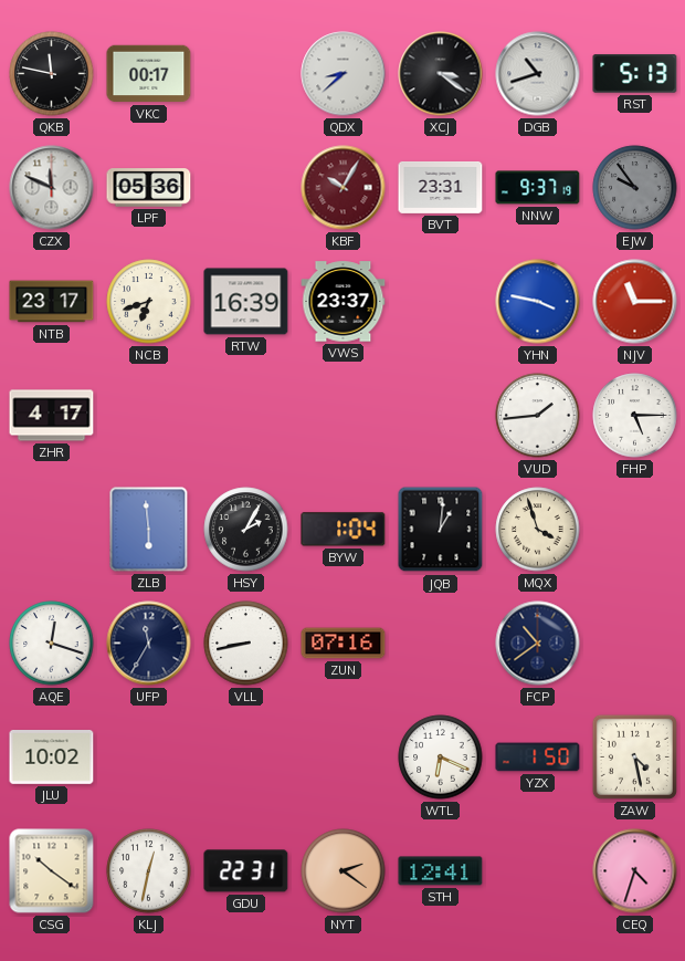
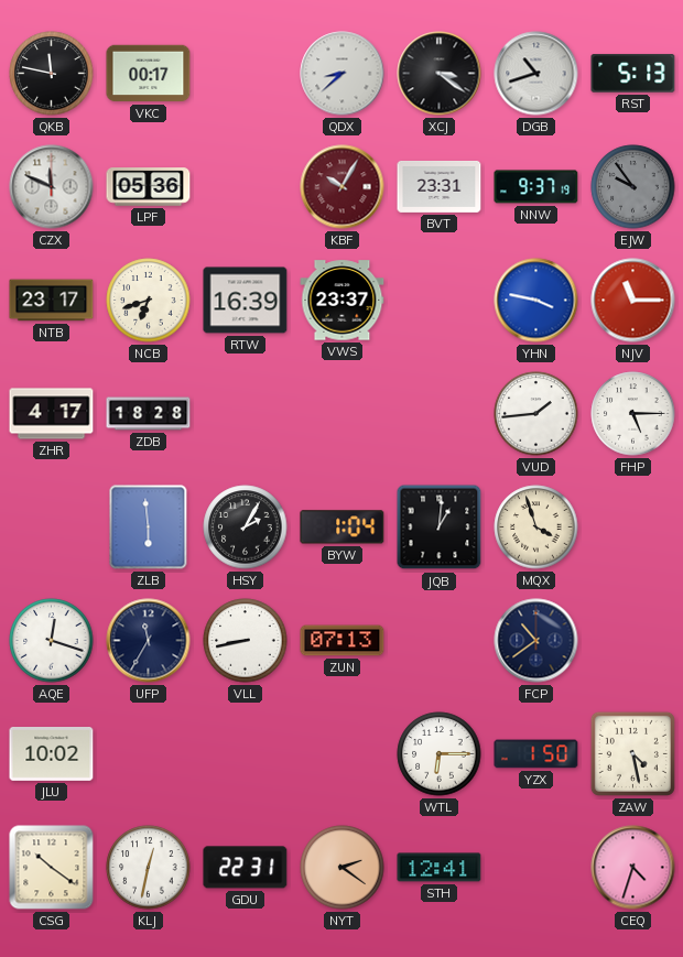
ZDB: none -> 18:28 (149, 414)
ZUN: 07:16 -> 07:13 (343, 641)
WTL: 6:19 -> 6:15 (440, 754)
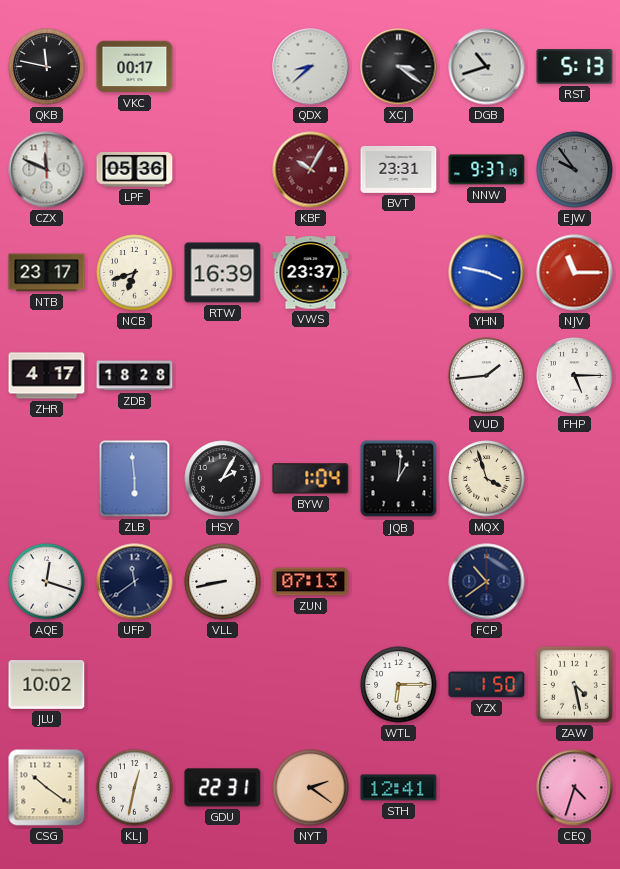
UFP: 11:35 -> 11:39 (135, 582)
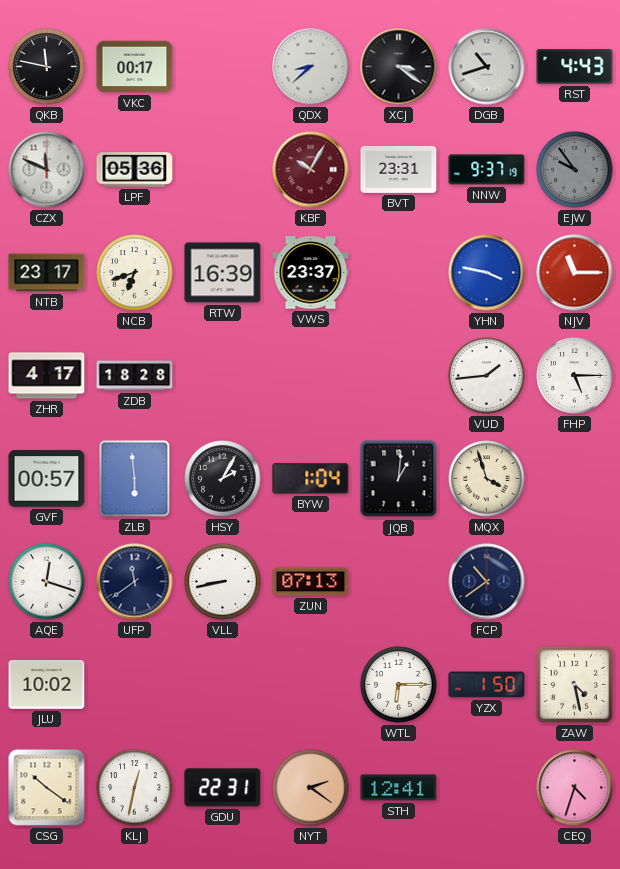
RST: 5:13 -> 4:43 (575, 67)
GVF: none -> 00:57 (47, 479)
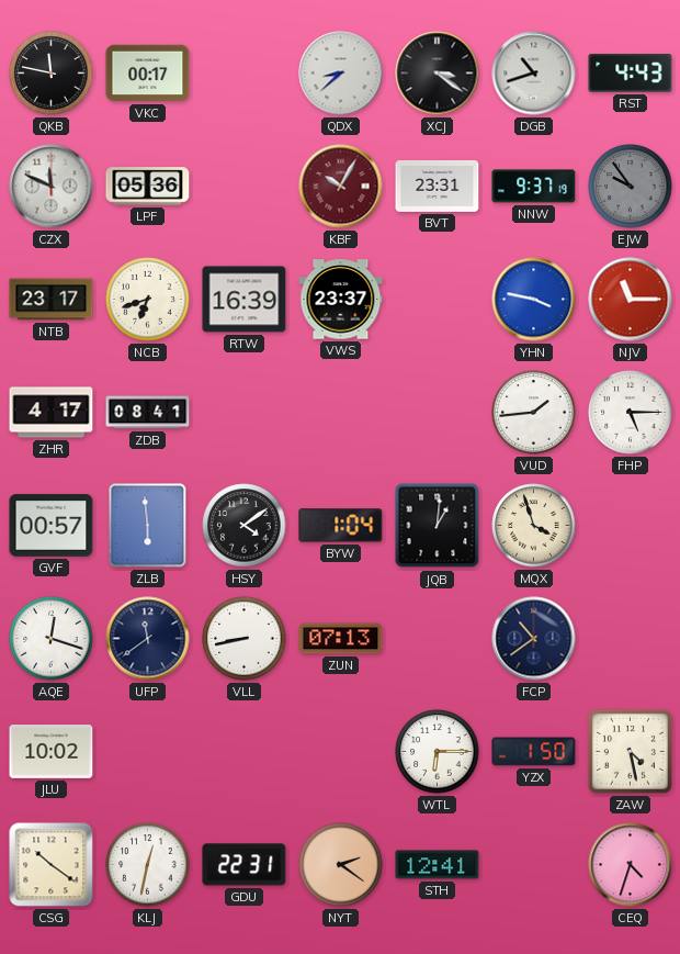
ZDB: 18:28 -> 08:41 (148, 413)
HSY: 2:05 -> 4:09 (245, 526)
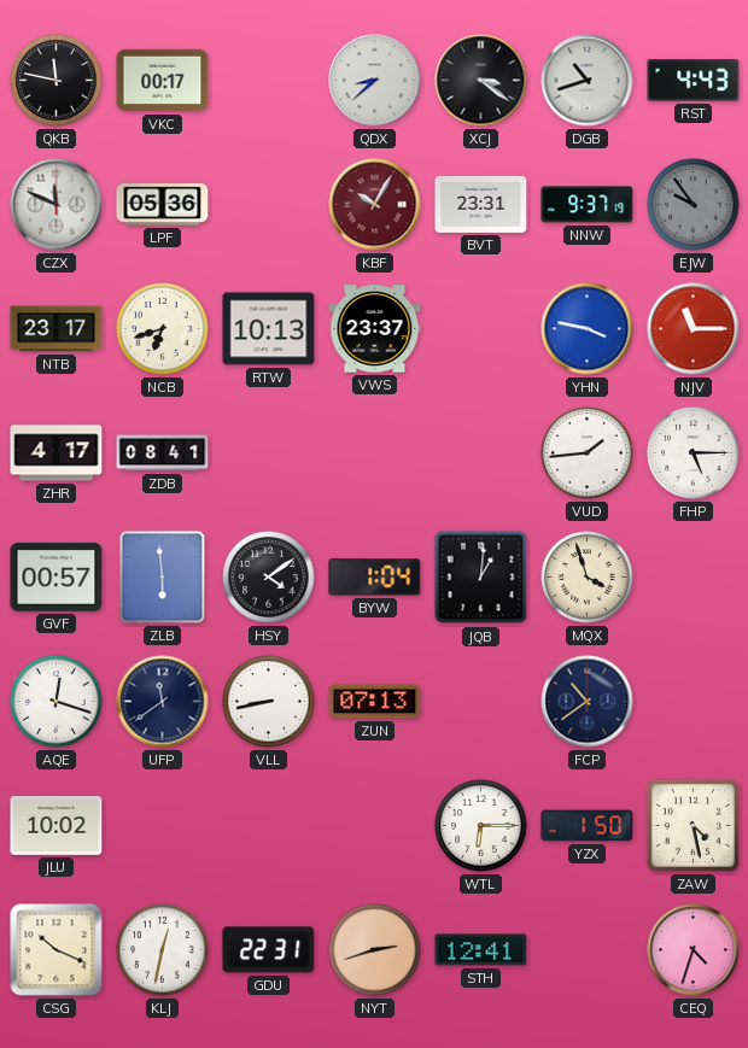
RTW: 16:39 -> 10:13 (269, 329)
CSG: 10:21 -> 10:19 (57, 950)
NYT: 2:21 -> 2:42 (375, 950)
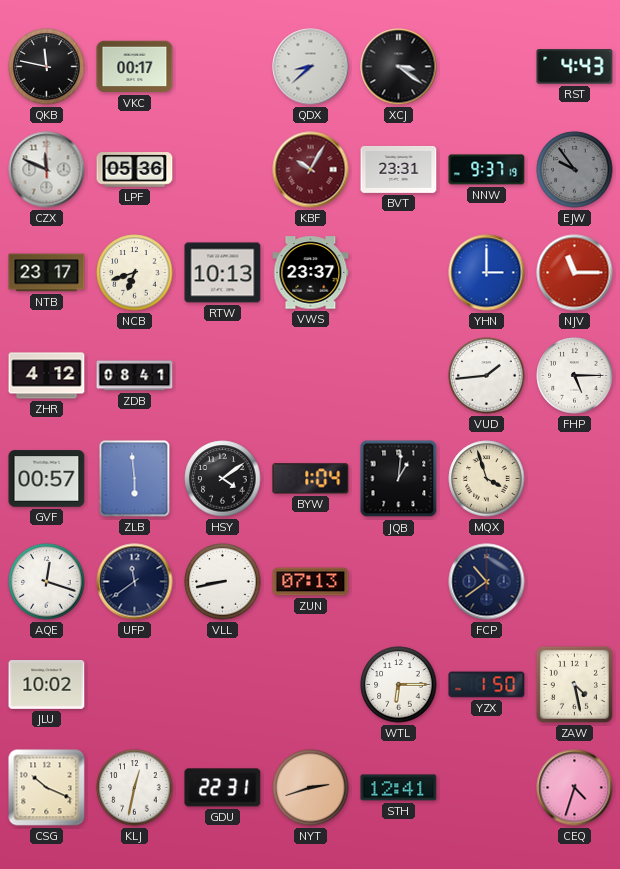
DGB: 10:42 -> none (588, 81)
YHN: 3:47 -> 3:00 (487, 273)
ZHR: 4:17 -> 4:12 (47, 376)
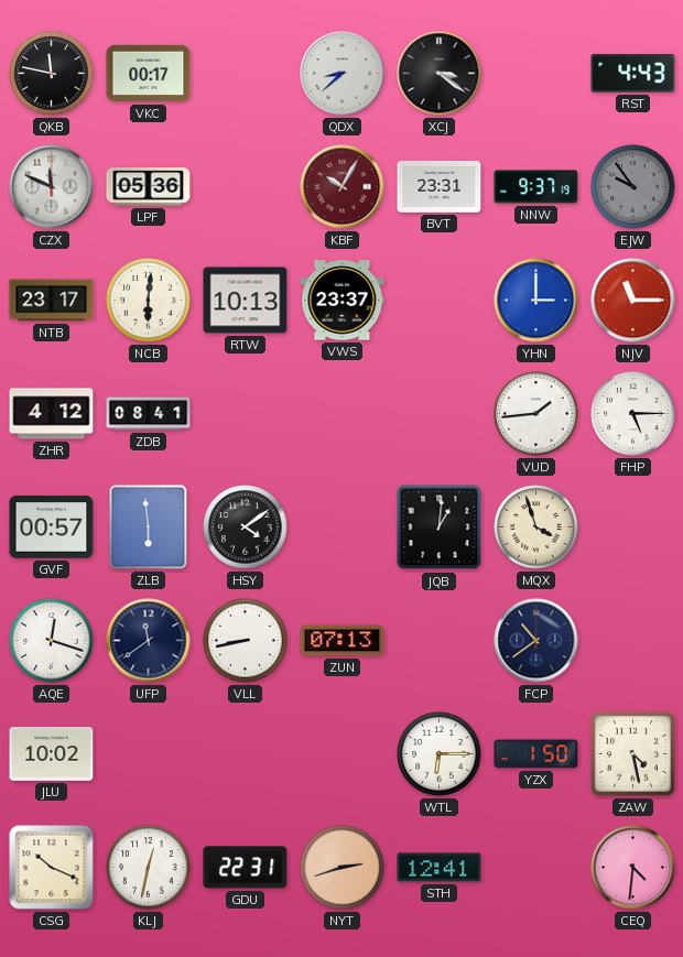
NCB: 6:42 -> 6:01 (149, 301)
BYW: 1:04 -> none (311, 479)
CEQ: 4:33 -> 4:31 (633, 868)
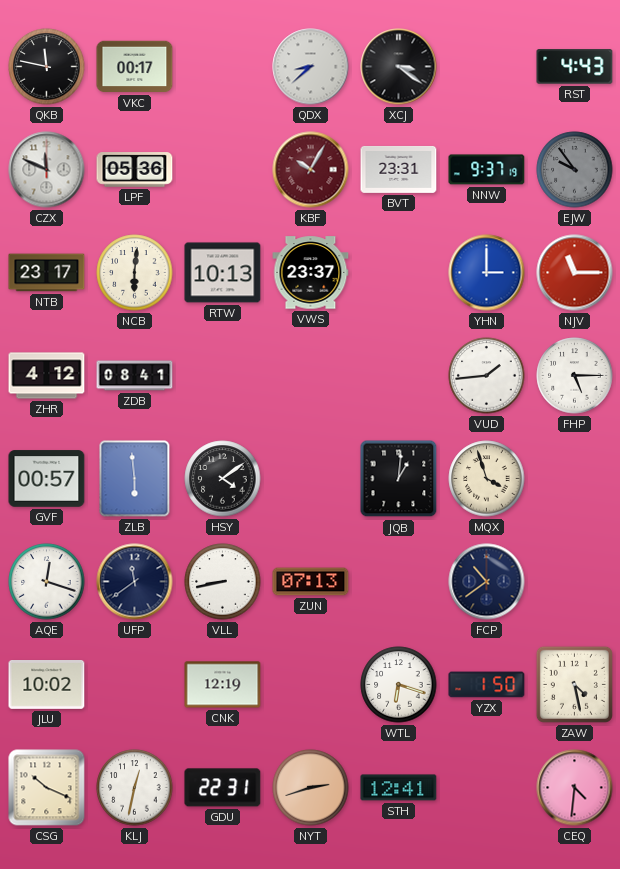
CNK: none -> 12:19 (223, 685)
WTL: 6:15 -> 6:18 (399, 685)
